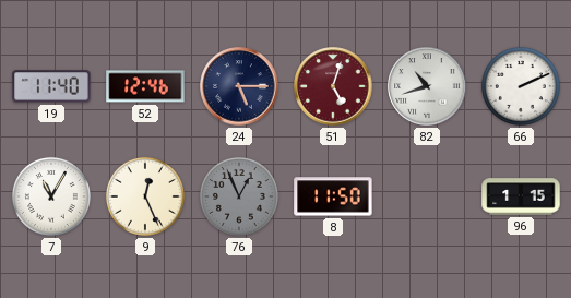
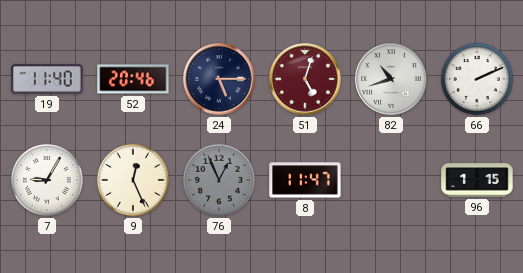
52: 12:46 -> 20:46 (133, 79)
7: 11:05 -> 9:05 (47, 180)
8: 11:50 -> 11:47 (305, 180)
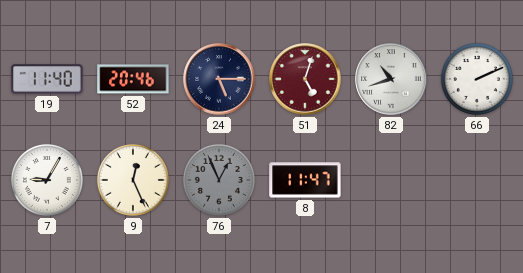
96: 1:15 -> none (477, 180)
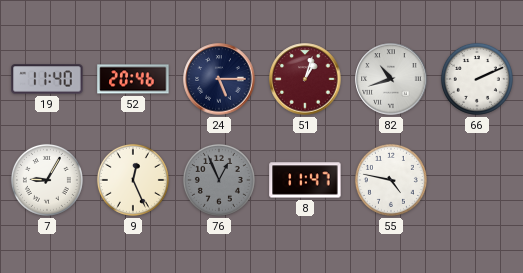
51: 5:03 -> 1:03 (305, 79)
55: none -> 4:47 (391, 180)
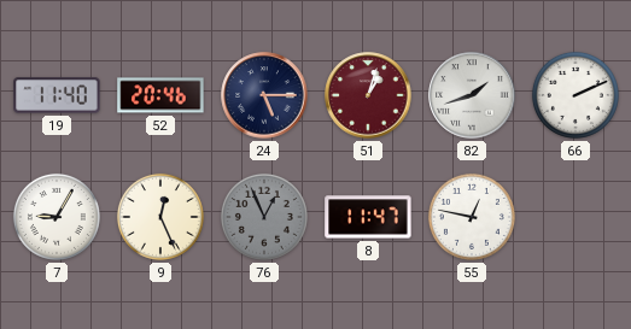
82: 10:42 -> 1:42 (472, 95)
55: 4:47 -> 12:47 (472, 217)
